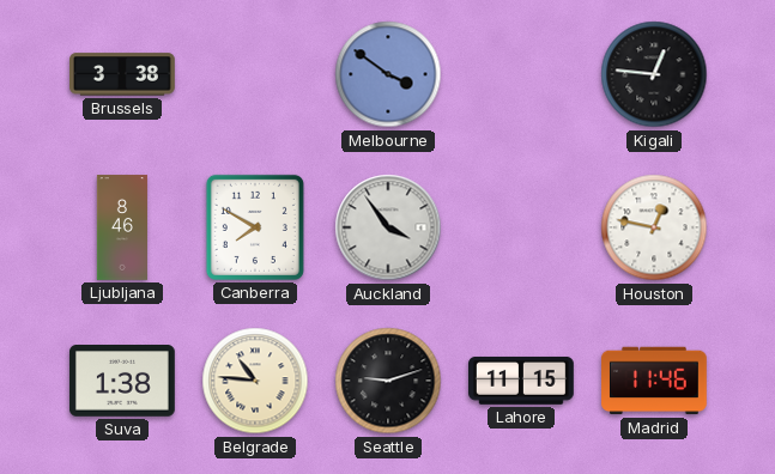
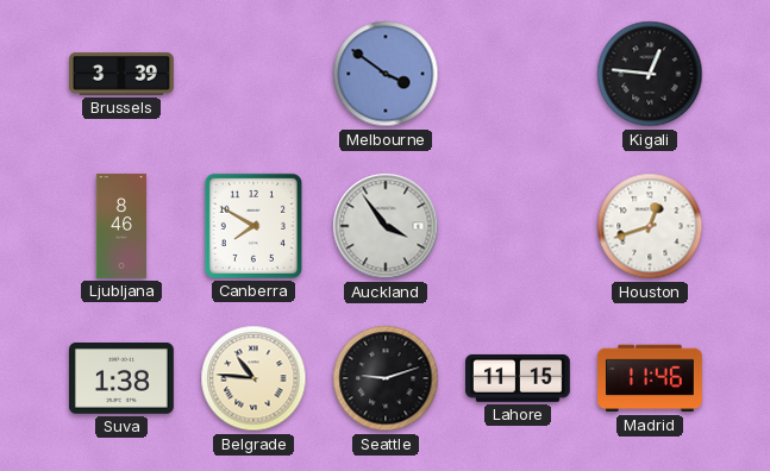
Brussels: 3:38 -> 3:39 (123, 74)
Houston: 12:47 -> 12:42 (650, 226)
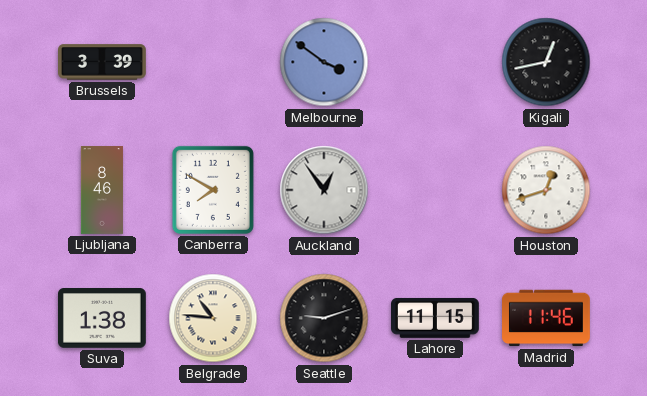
Kigali: 12:46 -> 12:43 (546, 62)
Auckland: 3:54 -> 12:54 (324, 190)
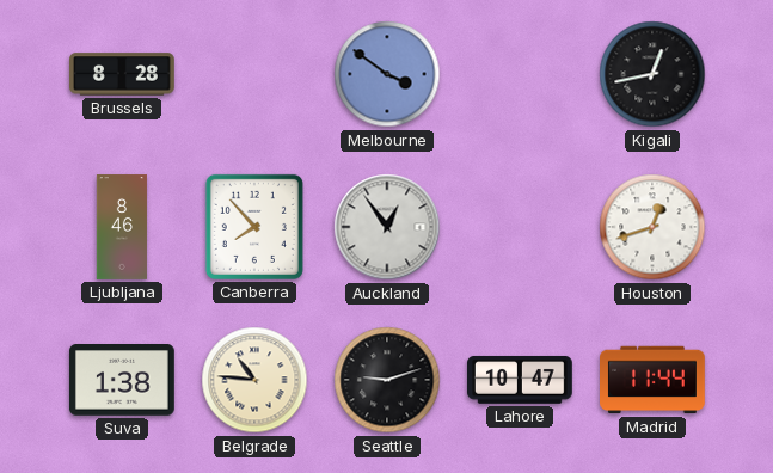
Brussels: 3:39 -> 8:28 (123, 74)
Canberra: 7:50 -> 7:53 (254, 227)
Lahore: 11:15 -> 10:47 (521, 380)
Madrid: 11:46 -> 11:44 (654, 380)
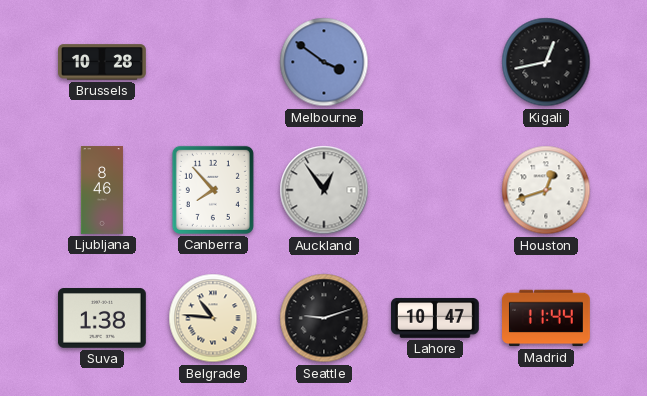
Brussels: 8:28 -> 10:28 (103, 62)
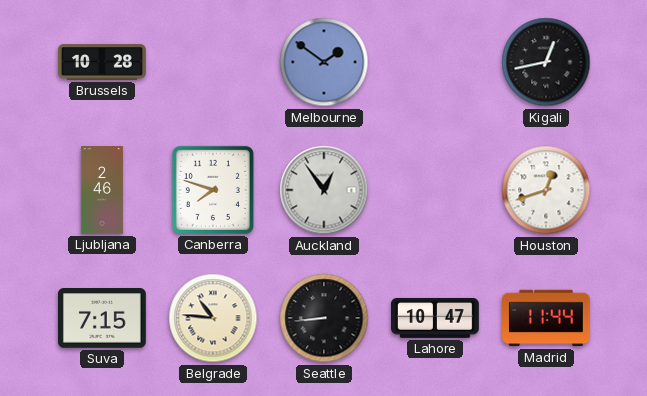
Melbourne: 3:51 -> 1:51 (324, 62)
Ljubljana: 8:46 -> 2:46 (102, 190)
Canberra: 7:53 -> 7:48 (213, 190)
Suva: 1:38 -> 7:15 (103, 318)
Seattle: 9:12 -> 8:44 (324, 318)
